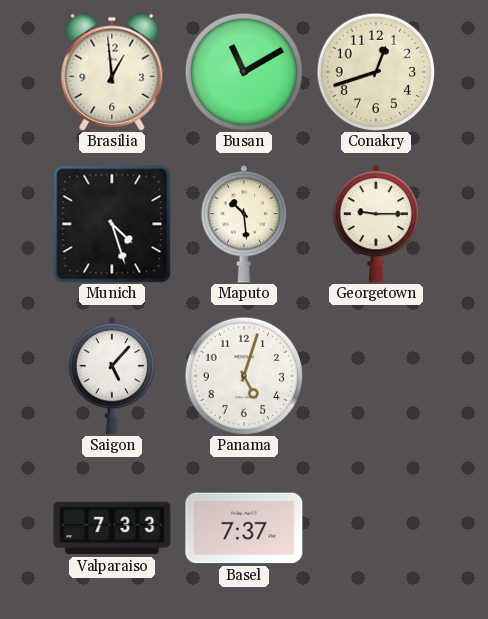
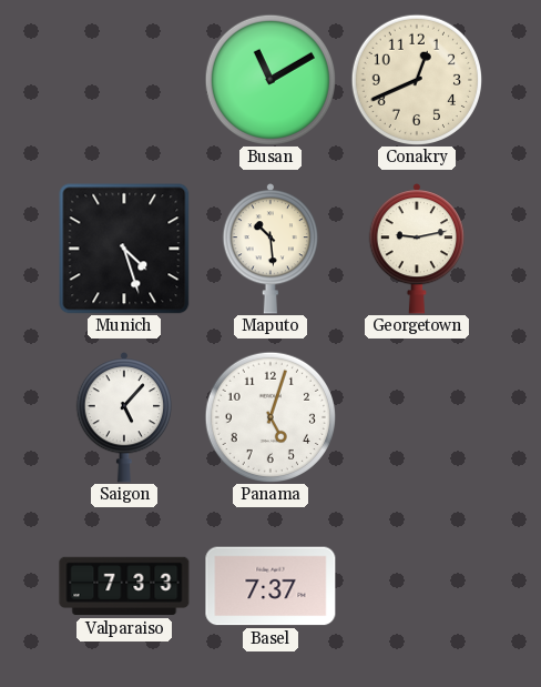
Brasilia: 12:59 -> none (112, 72)
Conakry: 12:42 -> 12:41 (416, 79)
Georgetown: 9:15 -> 9:13 (417, 250)
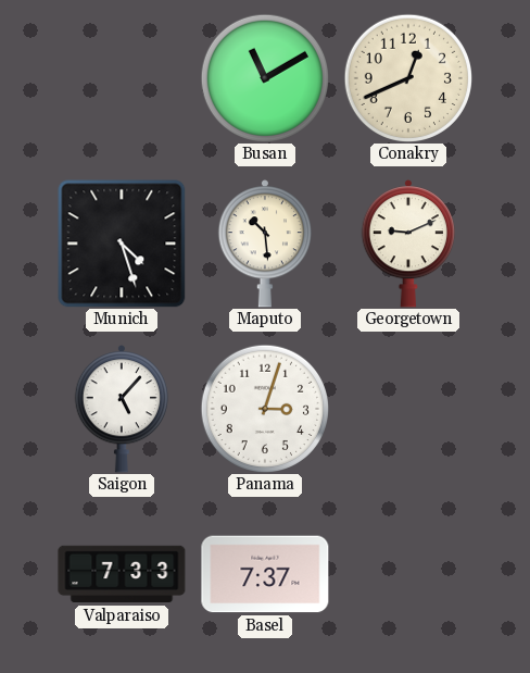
Georgetown: 9:13 -> 9:11 (408, 245)
Panama: 5:03 -> 3:03 (264, 408)
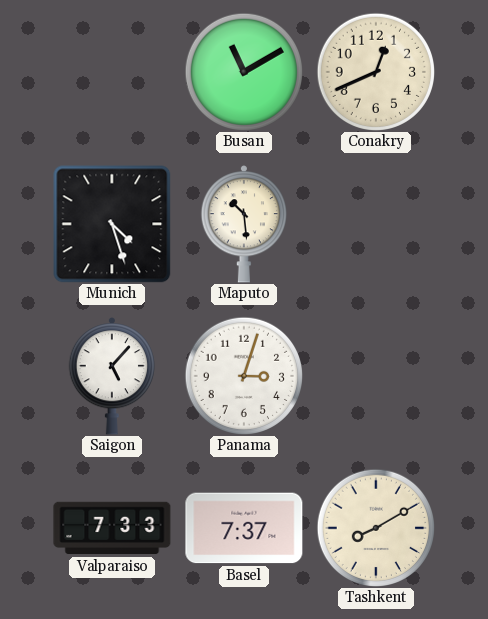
Georgetown: 9:11 -> none (408, 245)
Tashkent: none -> 8:10 (375, 527)
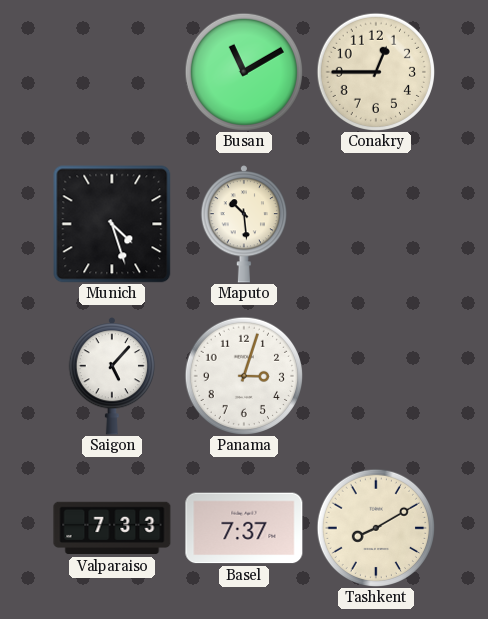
Conakry: 12:41 -> 12:45 (375, 71)
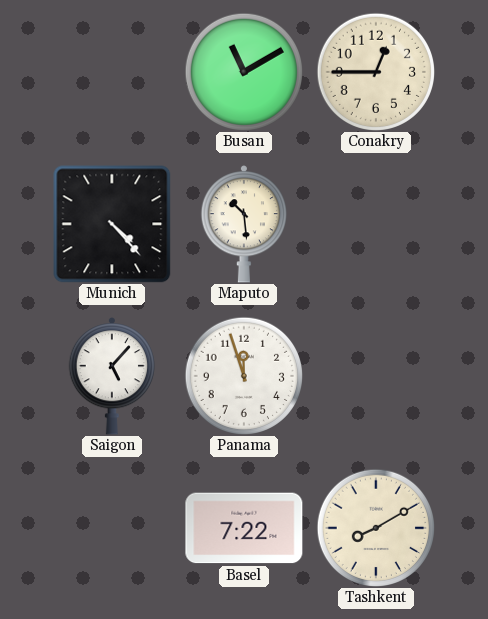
Munich: 4:27 -> 4:23 (112, 224)
Panama: 3:03 -> 11:57 (243, 375)
Valparaiso: 7:33 -> none (112, 528)
Basel: 7:37 -> 7:22 (244, 528)
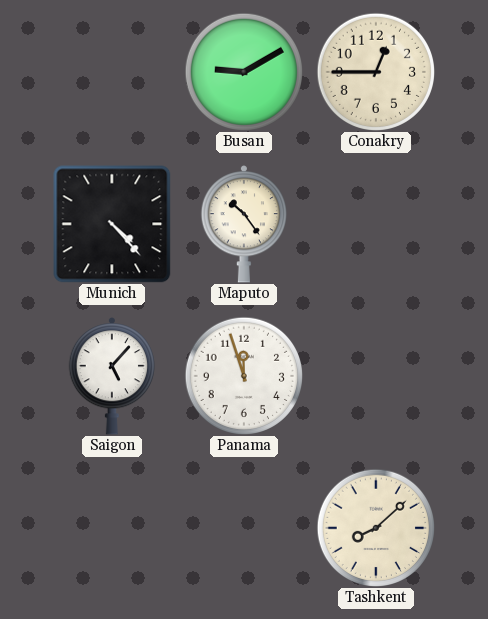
Busan: 11:10 -> 9:10 (243, 71)
Maputo: 10:29 -> 10:24 (244, 225)
Basel: 7:22 -> none (244, 528)
Tashkent: 8:10 -> 8:08 (375, 527)
